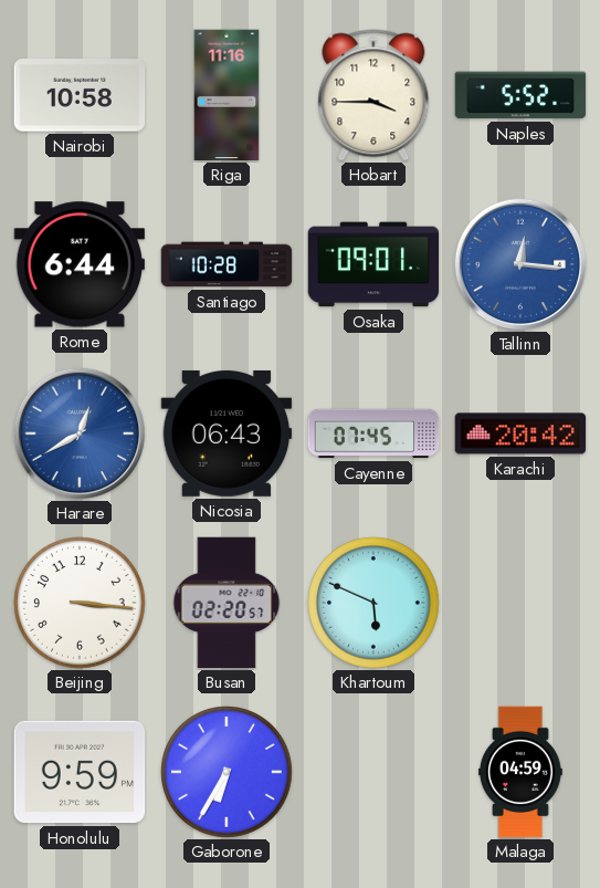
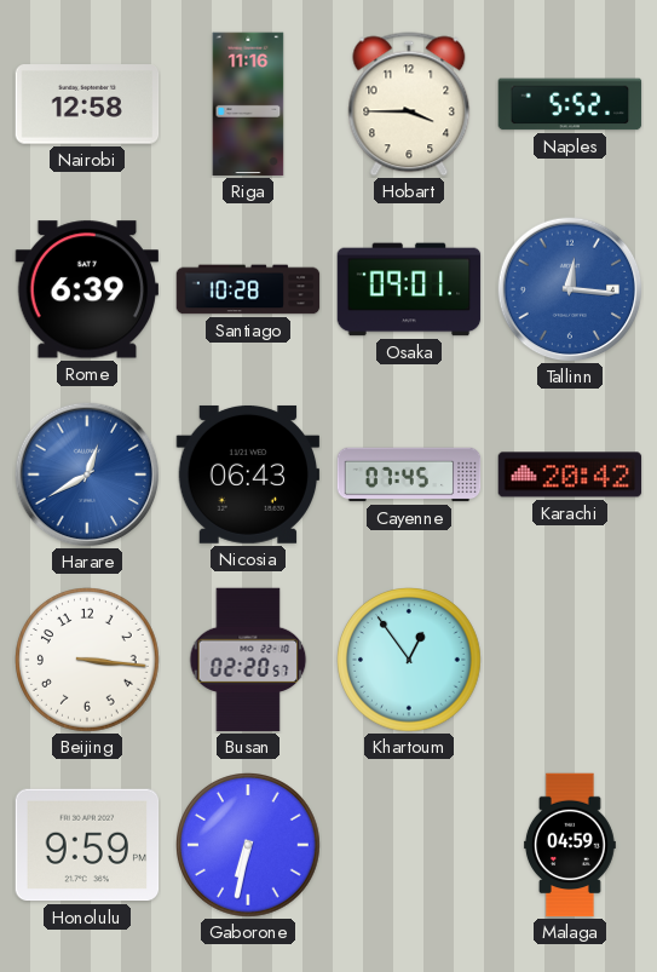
Nairobi: 10:58 -> 12:58 (87, 104)
Rome: 6:44 -> 6:39 (87, 289)
Khartoum: 5:49 -> 12:54 (409, 660)
Gaborone: 6:35 -> 6:32 (248, 845)
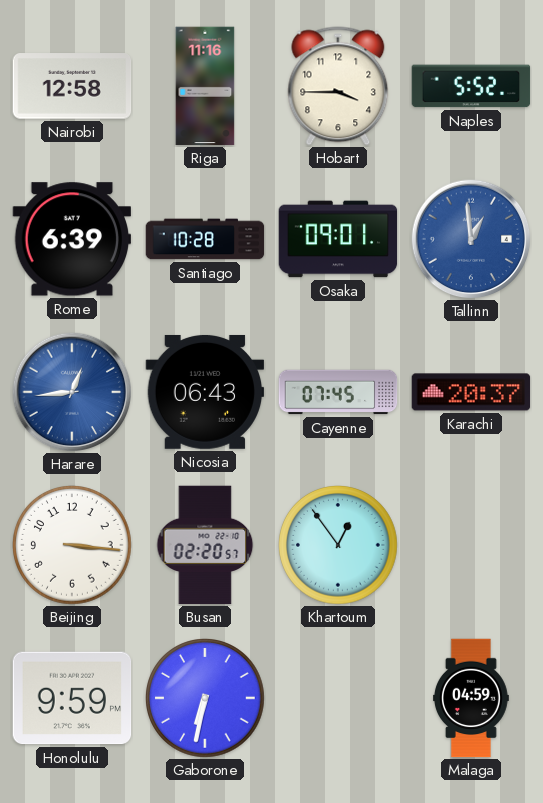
Tallinn: 12:16 -> 12:59 (471, 239)
Harare: 12:40 -> 12:44 (72, 392)
Karachi: 20:42 -> 20:37 (471, 392)
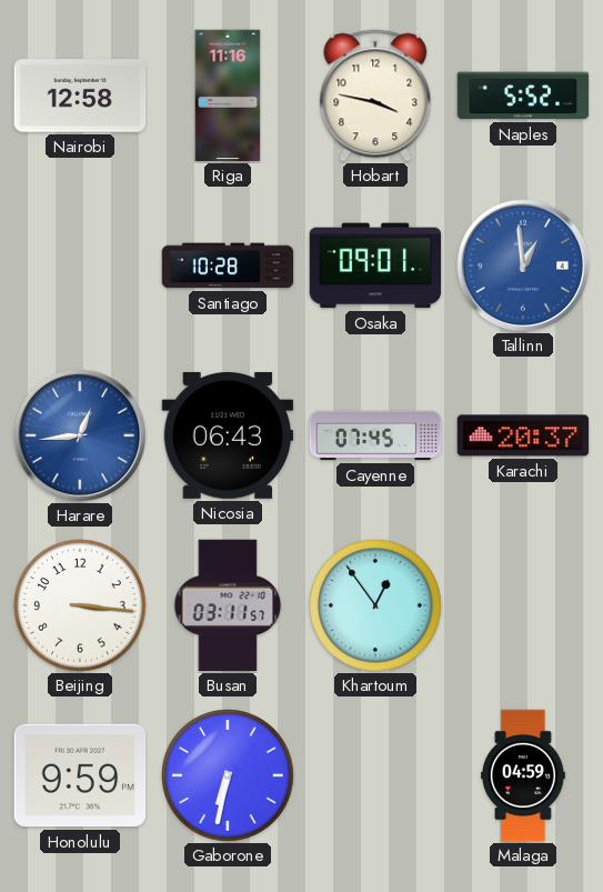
Hobart: 3:45 -> 3:47 (375, 96)
Rome: 6:39 -> none (72, 239)
Busan: 02:20 -> 03:11 (228, 605)
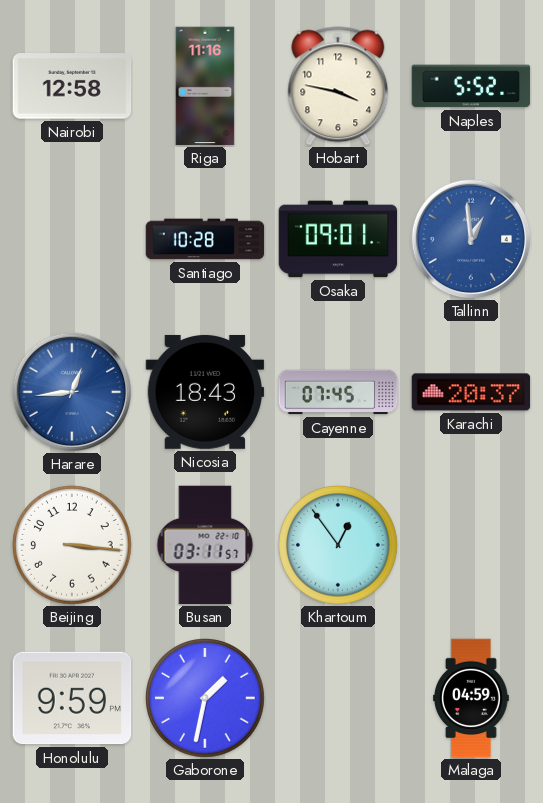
Nicosia: 06:43 -> 18:43 (205, 392)
Gaborone: 6:32 -> 1:32 (205, 698)
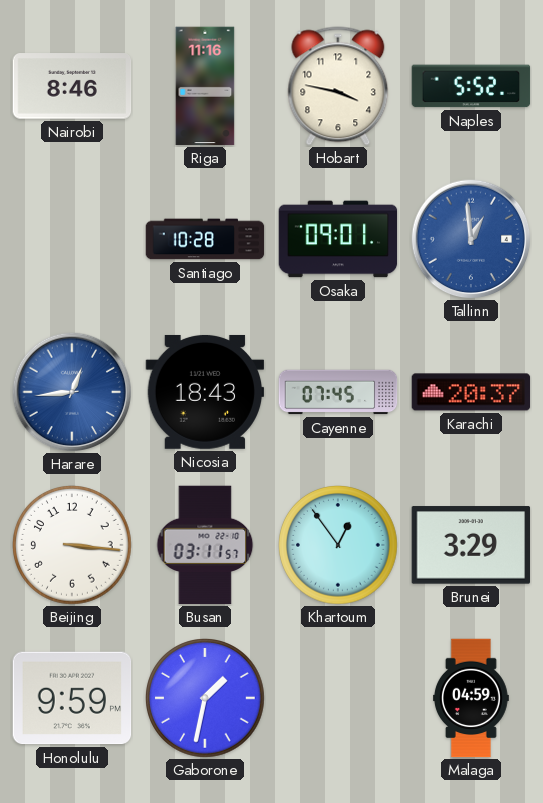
Nairobi: 12:58 -> 8:46 (72, 86)
Brunei: none -> 3:29 (471, 545)
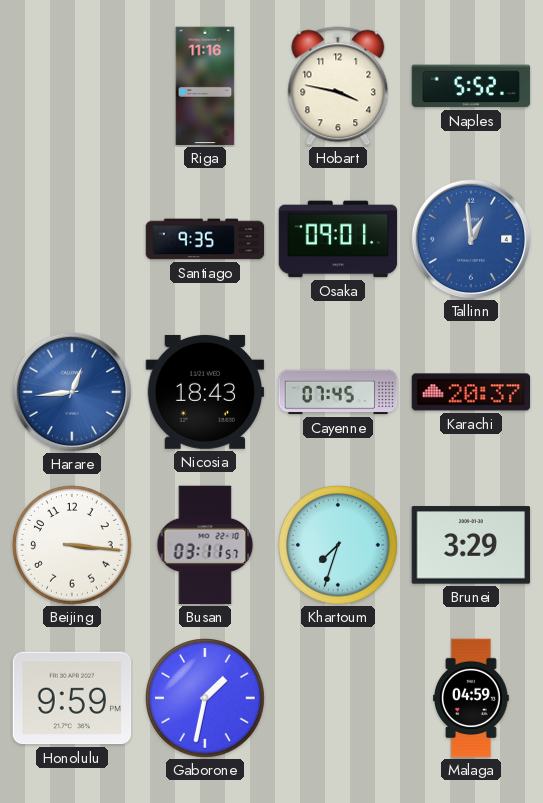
Nairobi: 8:46 -> none (72, 86)
Santiago: 10:28 -> 9:35 (205, 239)
Khartoum: 12:54 -> 7:33 (338, 545)
